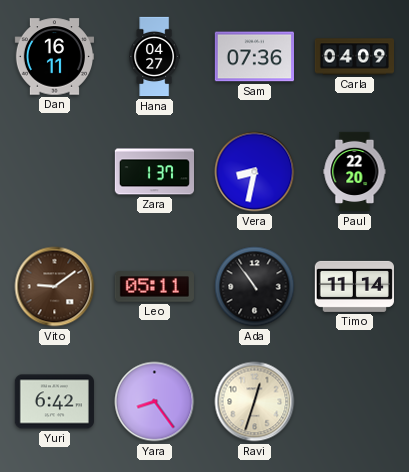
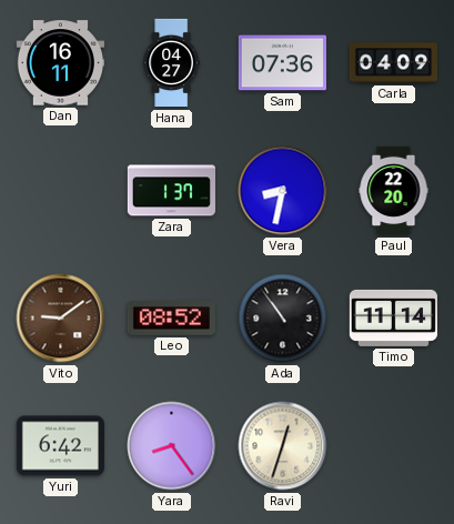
Leo: 05:11 -> 08:52 (171, 319)
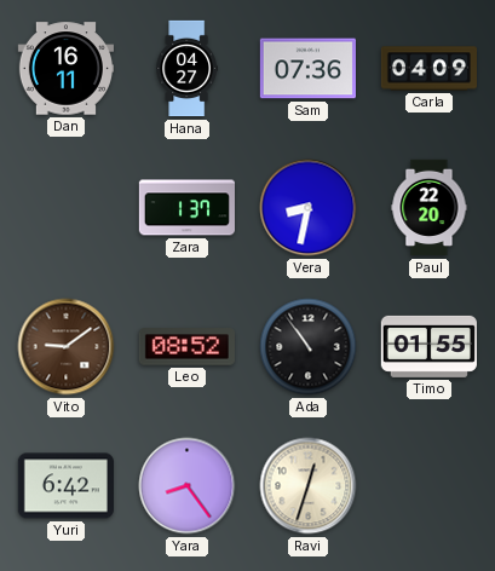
Timo: 11:14 -> 01:55 (428, 346)
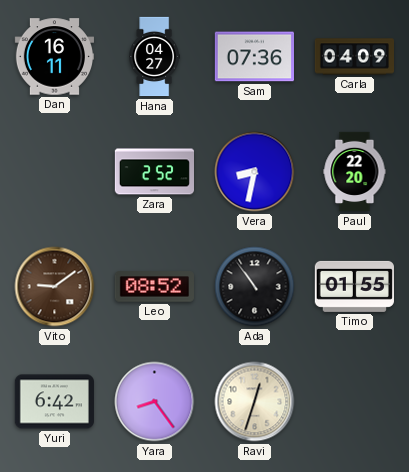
Zara: 1:37 -> 2:52 (154, 172)
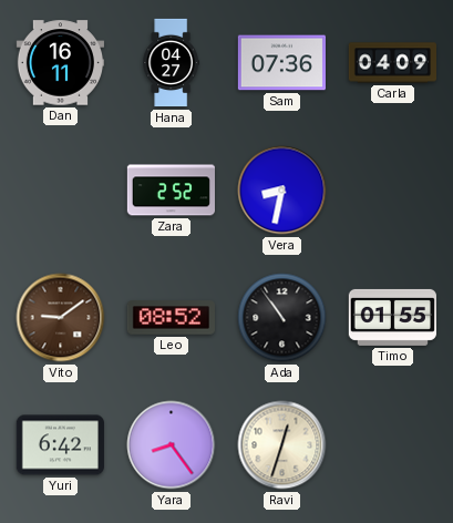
Paul: 22:20 -> none (355, 172)
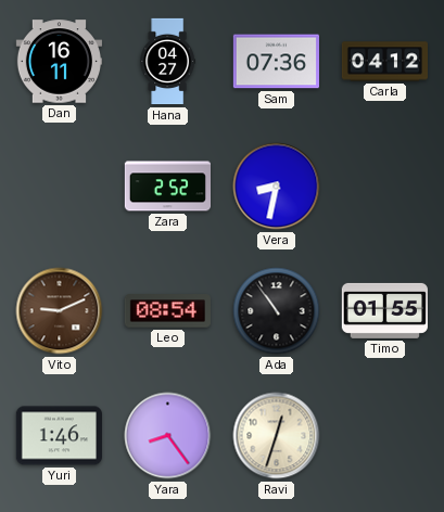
Carla: 04:09 -> 04:12 (385, 62)
Vito: 9:09 -> 9:11 (60, 311)
Leo: 08:52 -> 08:54 (167, 311)
Yuri: 6:42 -> 1:46 (59, 436)
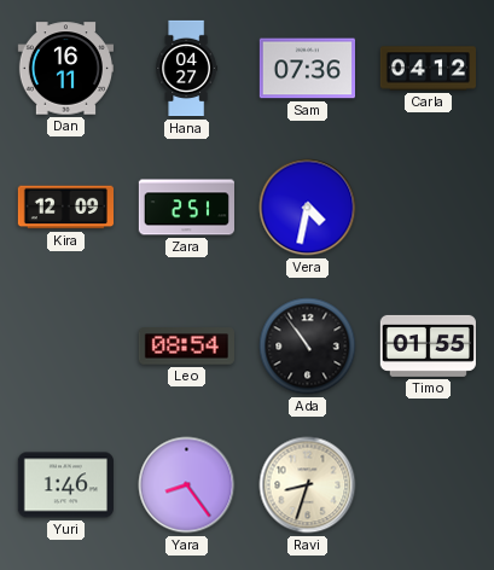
Kira: none -> 12:09 (65, 208)
Zara: 2:52 -> 2:51 (186, 208)
Vera: 8:32 -> 4:32 (308, 208)
Vito: 9:11 -> none (60, 311)
Ravi: 12:33 -> 8:33 (308, 485)
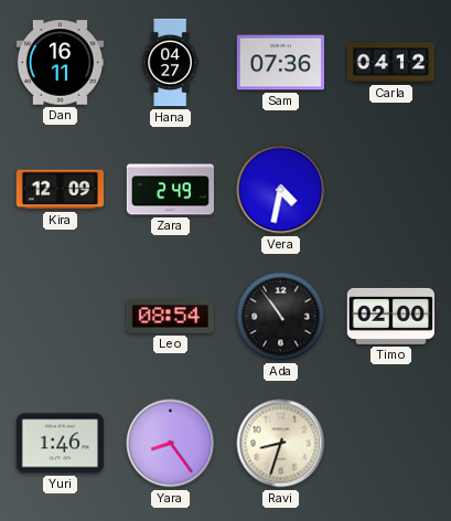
Zara: 2:51 -> 2:49 (170, 190)
Timo: 01:55 -> 02:00 (390, 316)
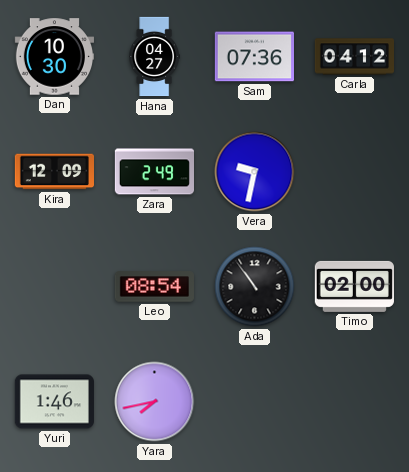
Dan: 16:11 -> 10:30 (54, 57)
Vera: 4:32 -> 9:32 (255, 172)
Yara: 8:24 -> 7:43 (155, 402)
Ravi: 8:33 -> none (281, 444)
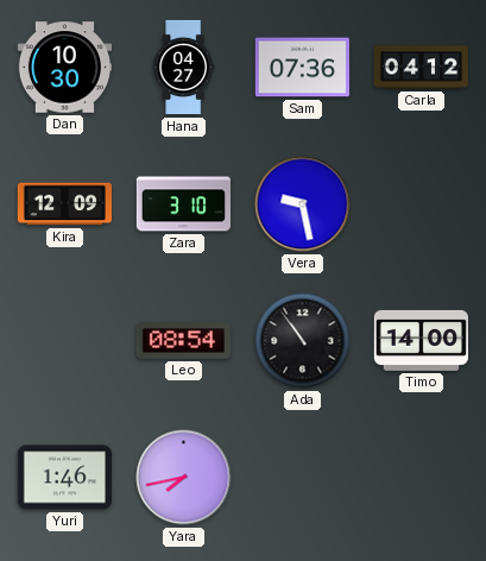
Zara: 2:49 -> 3:10 (183, 204)
Vera: 9:32 -> 9:28 (303, 204)
Timo: 02:00 -> 14:00 (421, 340)
